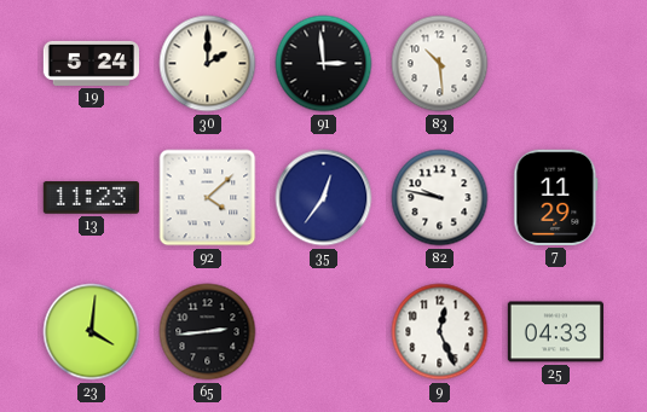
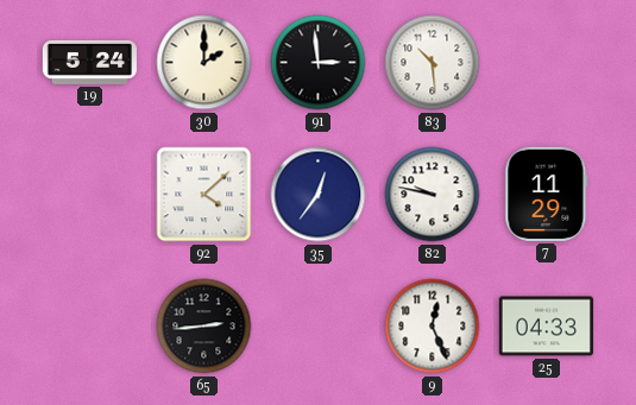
13: 11:23 -> none (91, 198)
23: 4:01 -> none (92, 332)
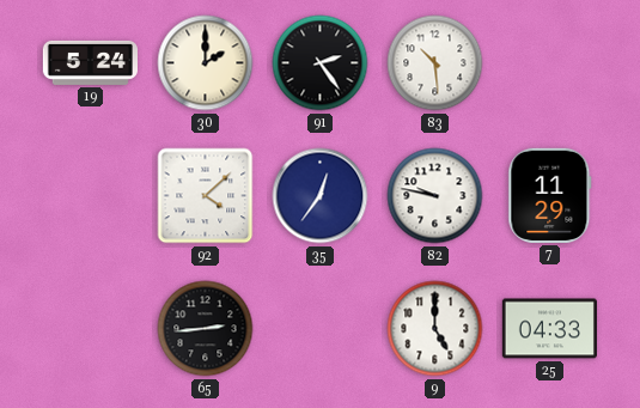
91: 2:59 -> 2:24 (321, 63)
9: 12:26 -> 5:00 (435, 329)
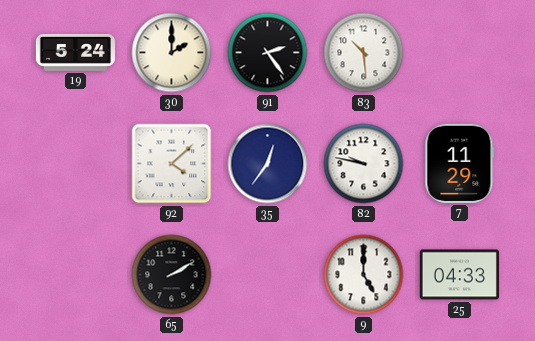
65: 2:44 -> 2:10 (172, 275)
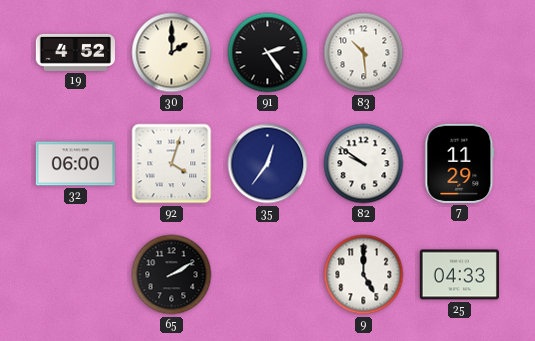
19: 5:24 -> 4:52 (75, 52)
32: none -> 06:00 (75, 164)
92: 4:08 -> 4:03 (172, 164)
82: 9:47 -> 9:51 (364, 164)
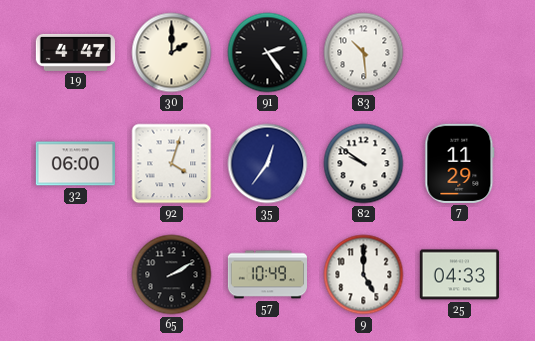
19: 4:52 -> 4:47 (75, 52)
57: none -> 10:49 (267, 275)
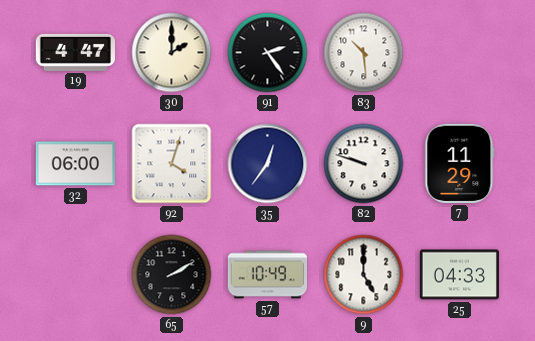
82: 9:51 -> 9:48 (364, 164)
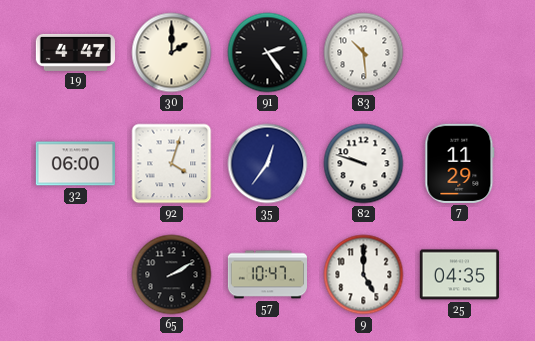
57: 10:49 -> 10:47 (267, 275)
25: 04:33 -> 04:35 (459, 275)
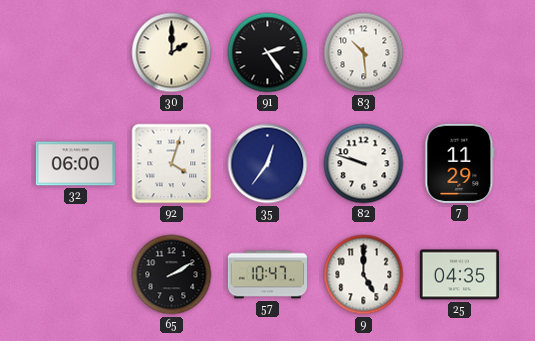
19: 4:47 -> none (75, 52)
